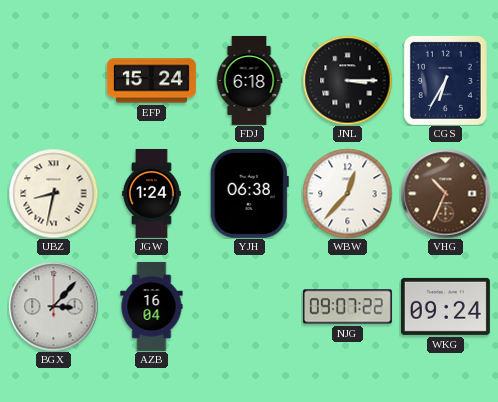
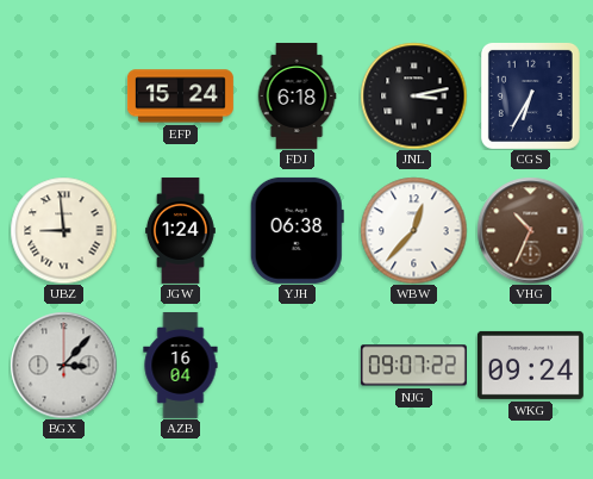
JNL: 3:15 -> 3:13 (413, 95)
UBZ: 8:32 -> 8:59 (63, 230)
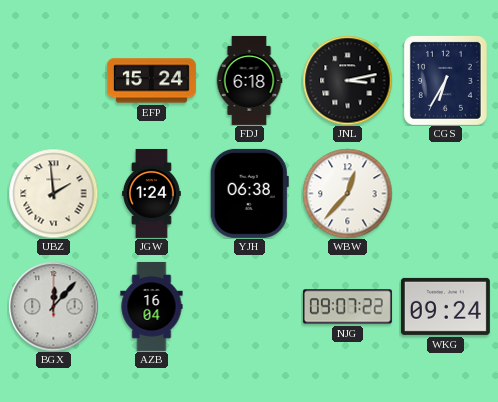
UBZ: 8:59 -> 1:59 (53, 193)
VHG: 10:34 -> none (530, 230)
BGX: 3:07 -> 12:07 (53, 306)
